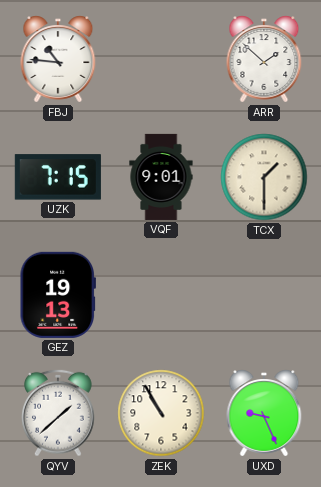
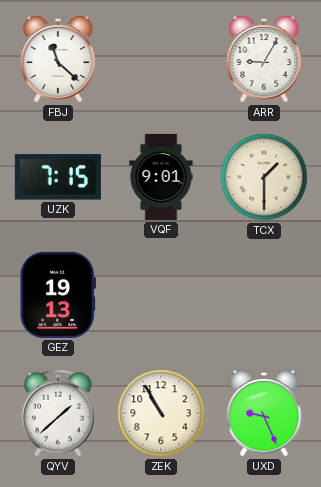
FBJ: 10:46 -> 11:22 (58, 59)
ARR: 1:52 -> 9:05 (264, 59)
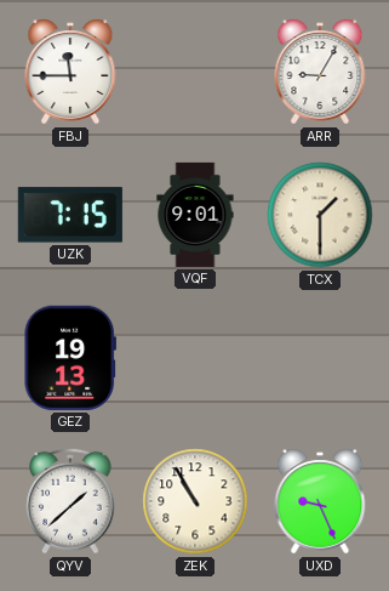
FBJ: 11:22 -> 11:45 (70, 72)
